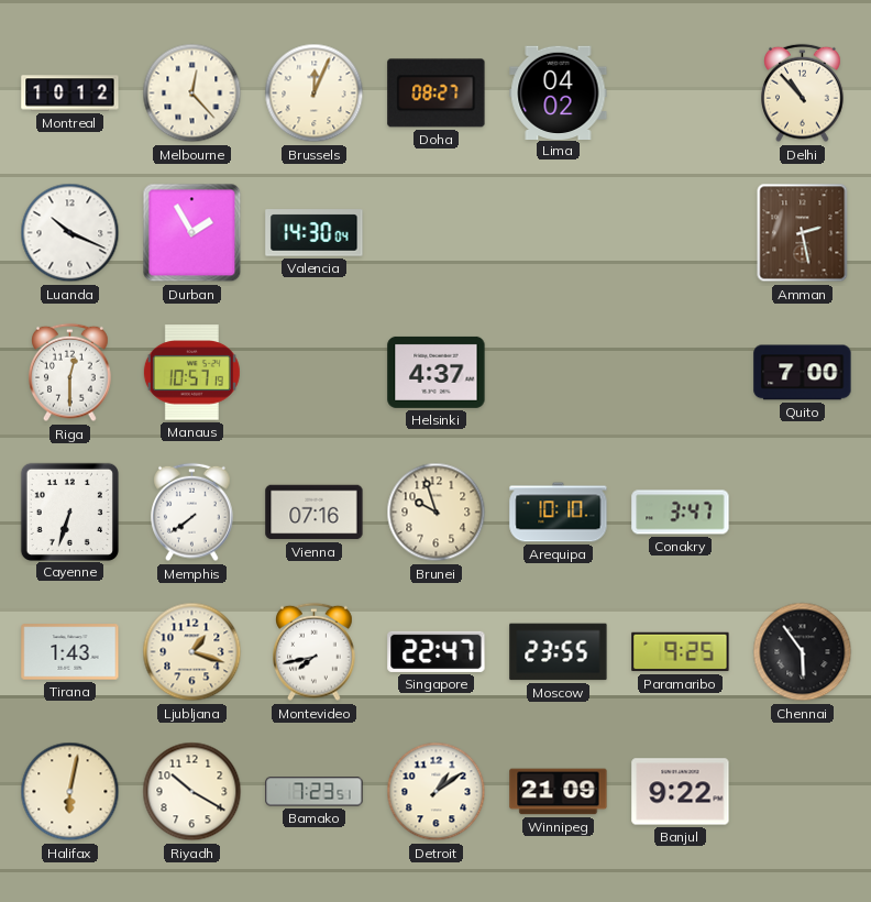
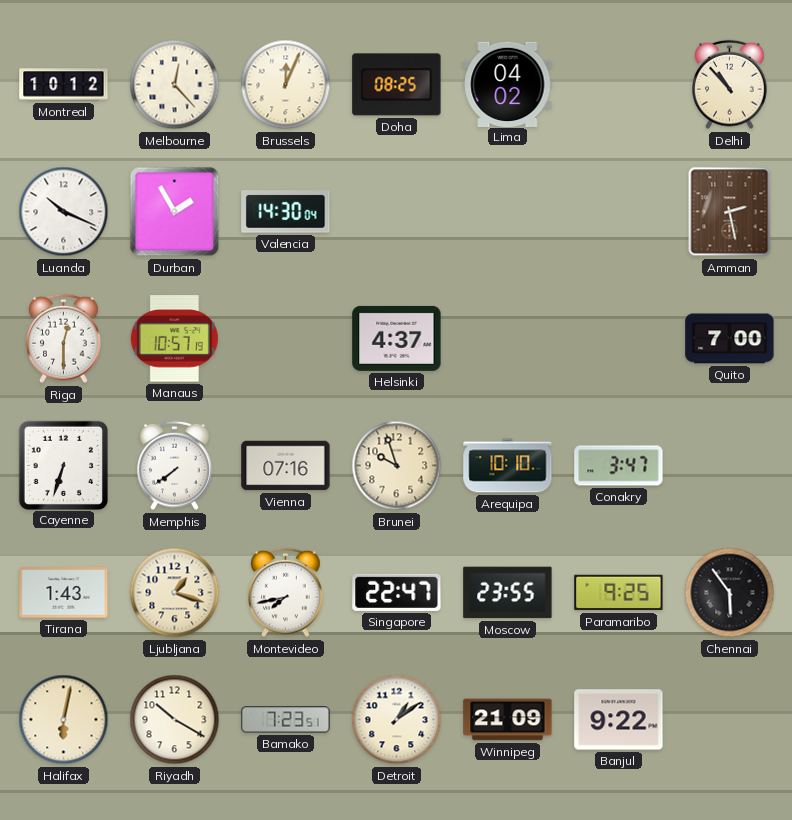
Doha: 08:27 -> 08:25 (397, 85)
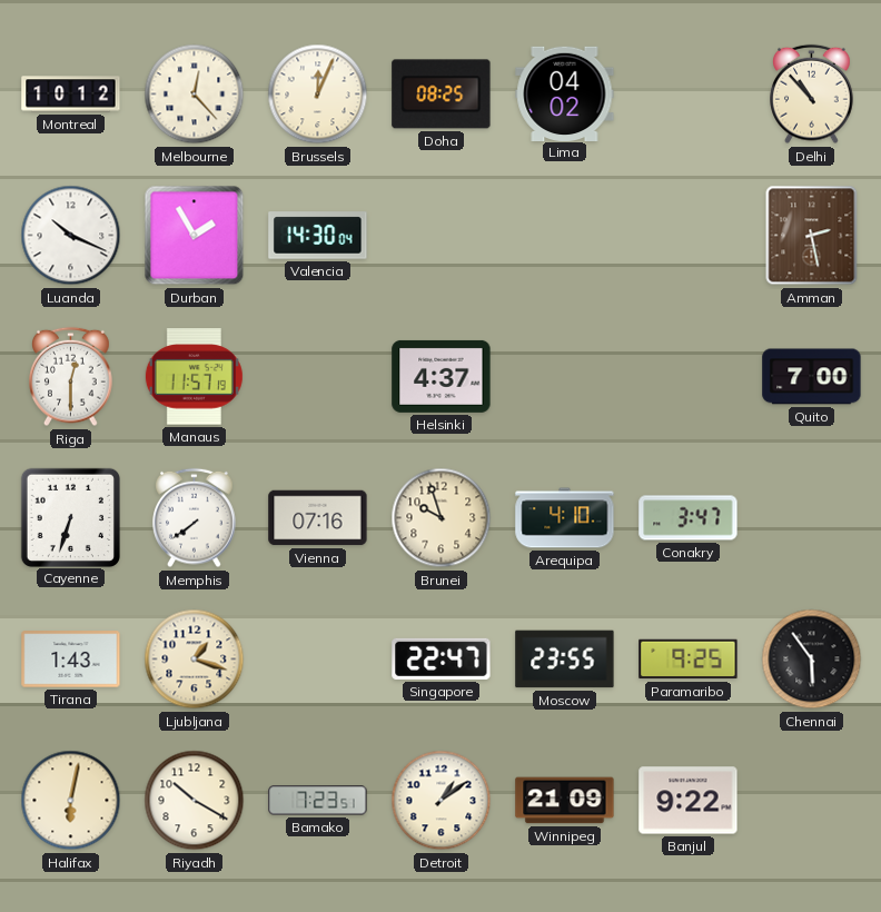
Manaus: 10:57 -> 11:57 (194, 377)
Arequipa: 10:10 -> 4:10 (565, 518)
Montevideo: 7:43 -> none (286, 593)
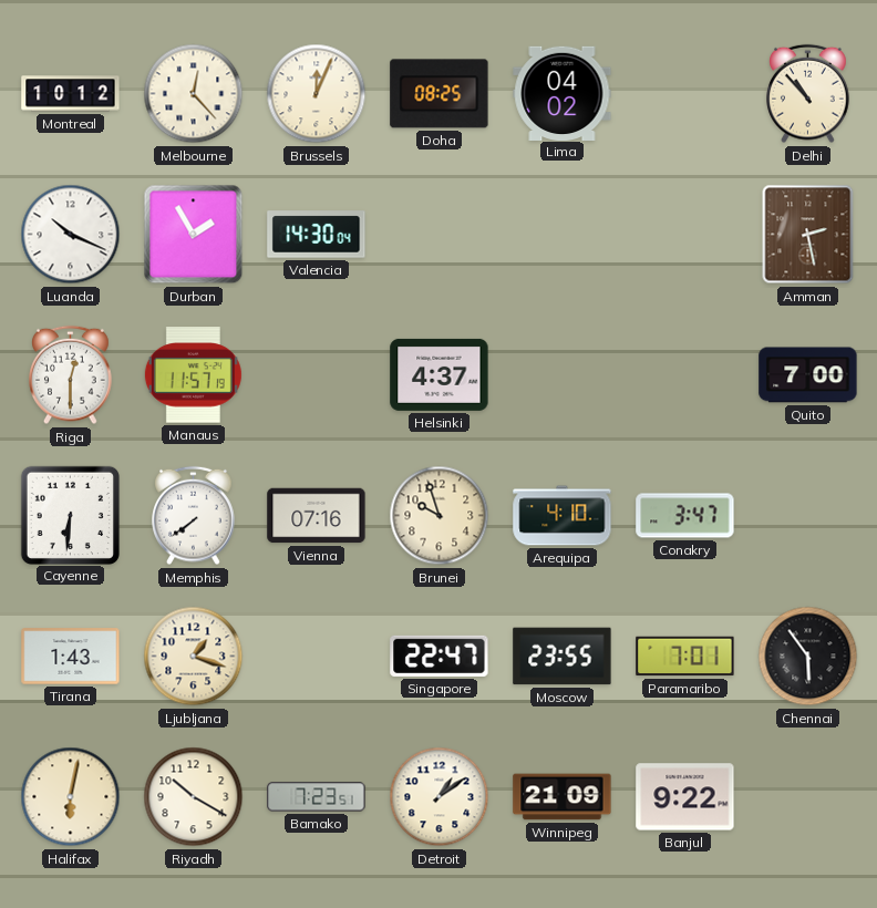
Cayenne: 6:33 -> 6:31 (70, 515)
Paramaribo: 9:25 -> 7:01 (685, 657)
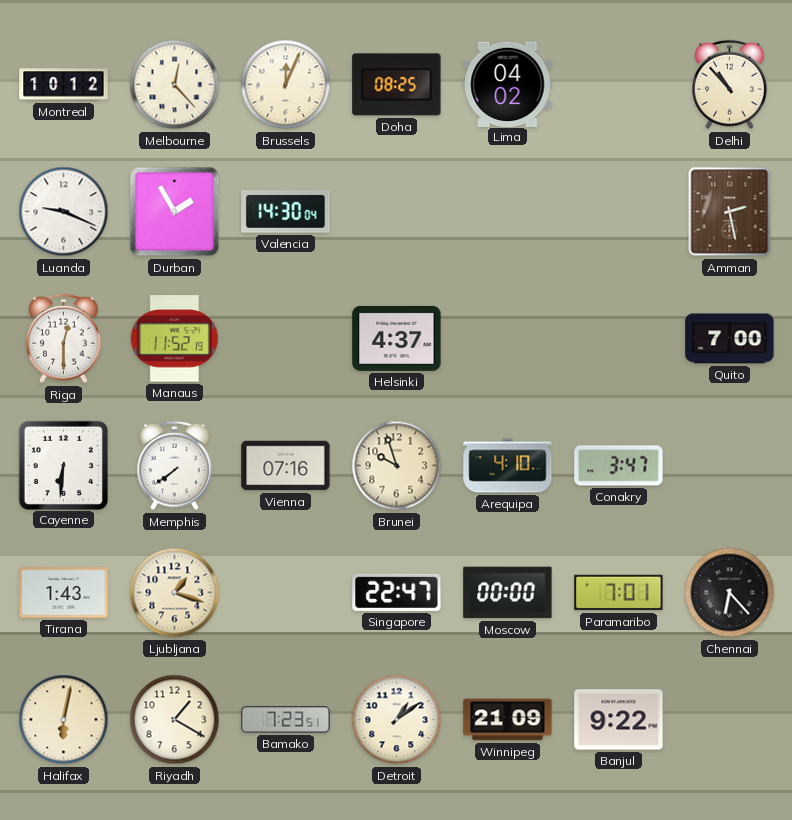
Luanda: 10:19 -> 9:19 (64, 212)
Manaus: 11:57 -> 11:52 (174, 339)
Moscow: 23:55 -> 00:00 (508, 593)
Chennai: 5:54 -> 6:23 (730, 593)
Riyadh: 10:20 -> 1:20 (175, 720)
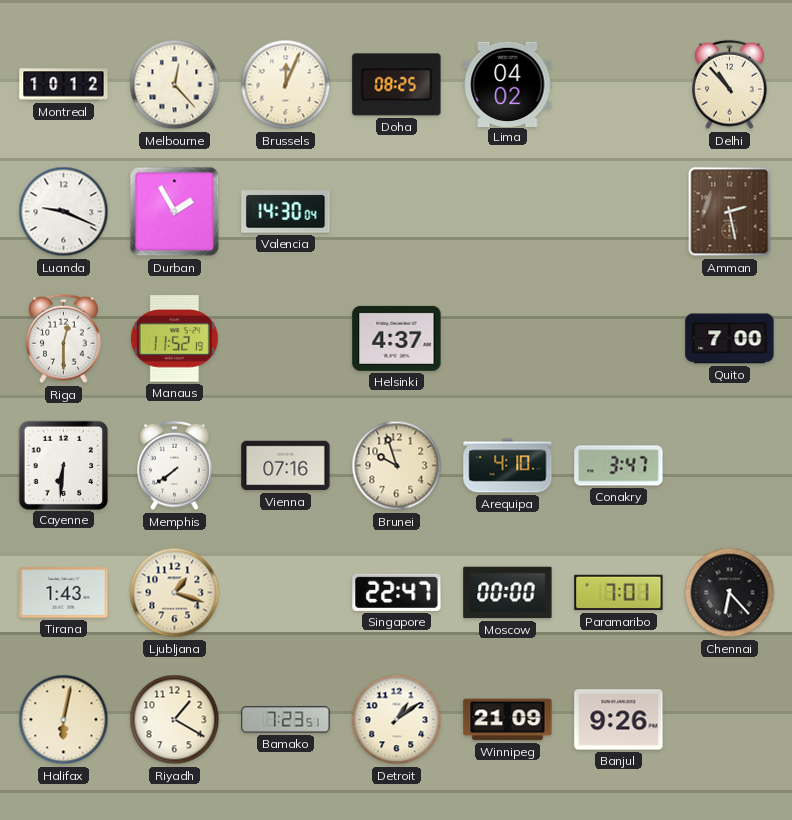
Banjul: 9:22 -> 9:26 (619, 720)
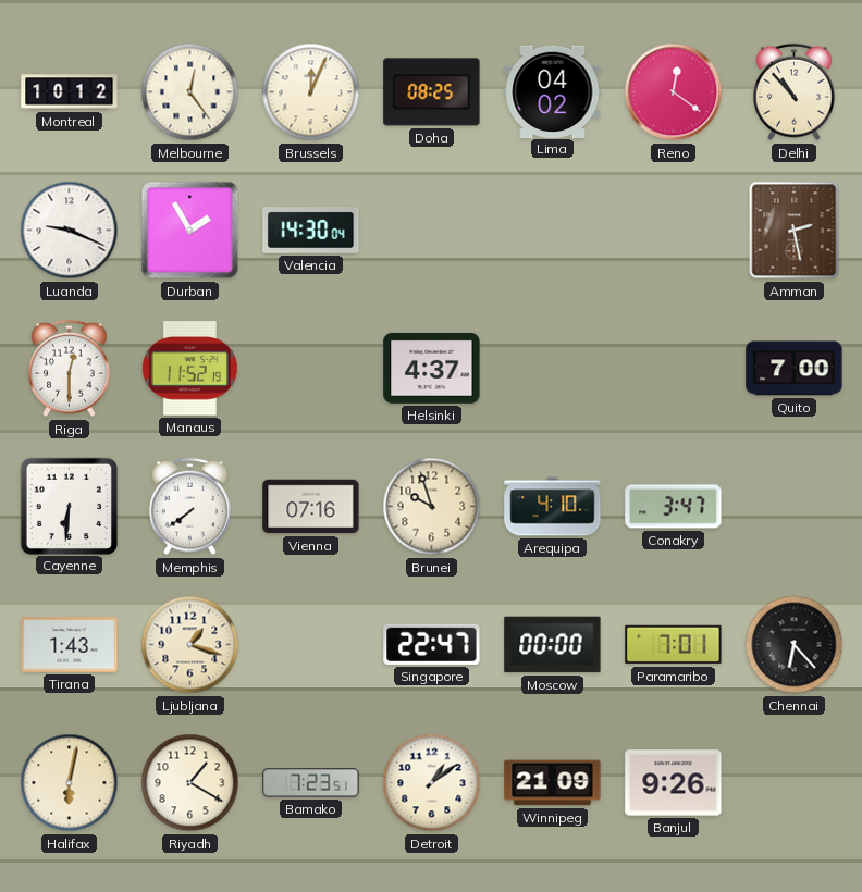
Melbourne: 12:23 -> 12:24 (190, 92)
Reno: none -> 12:21 (674, 92)
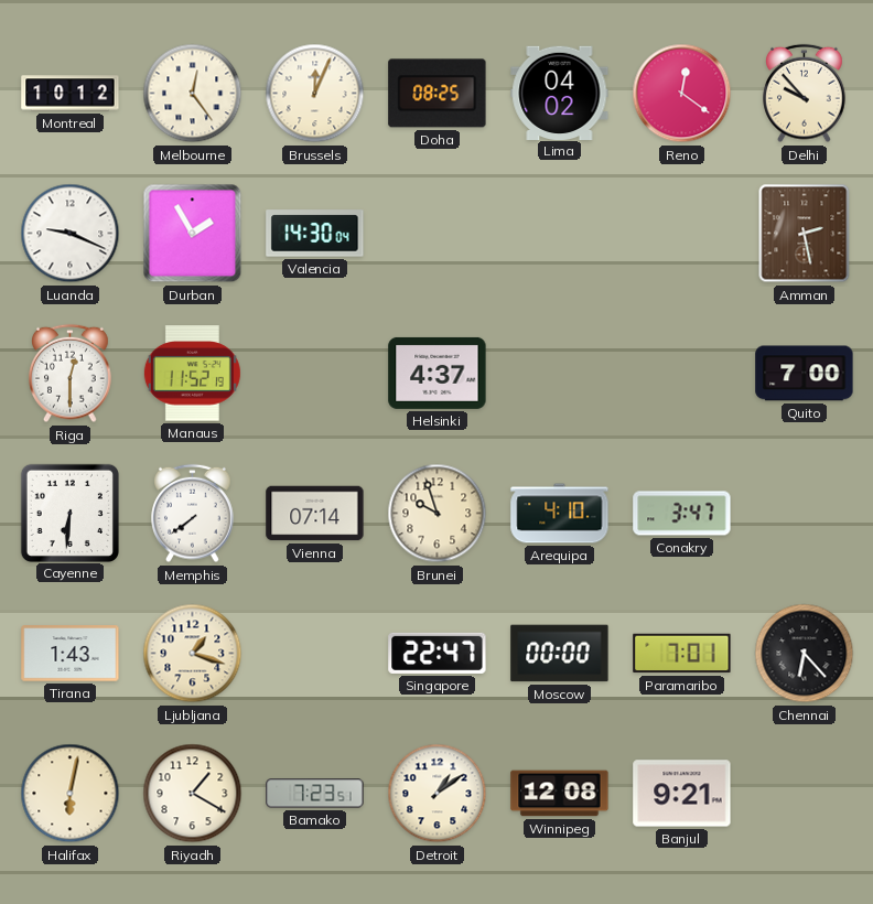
Delhi: 10:53 -> 9:53 (805, 94)
Vienna: 07:16 -> 07:14 (315, 514)
Winnipeg: 21:09 -> 12:08 (560, 794)
Banjul: 9:26 -> 9:21 (682, 794)
